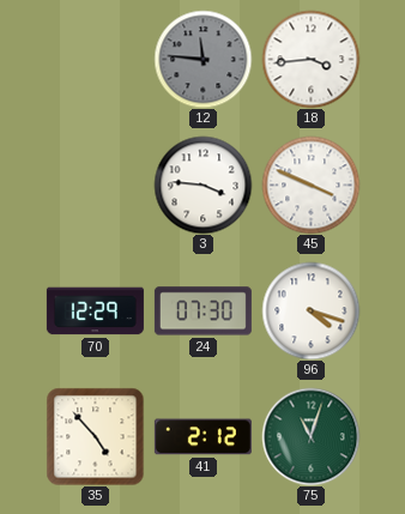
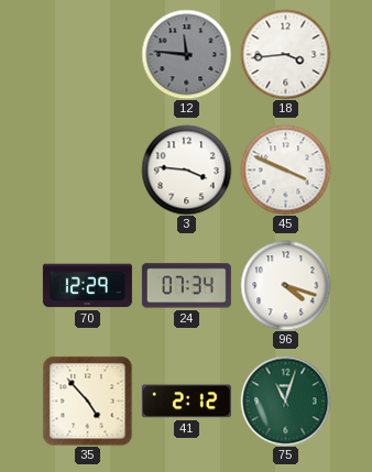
24: 07:30 -> 07:34 (186, 286)
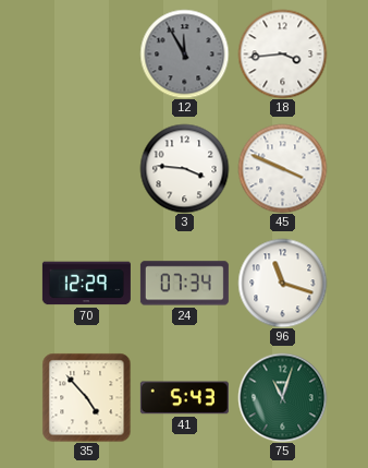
12: 11:46 -> 11:55 (184, 53)
96: 4:18 -> 11:18 (282, 283)
41: 2:12 -> 5:43 (184, 398)
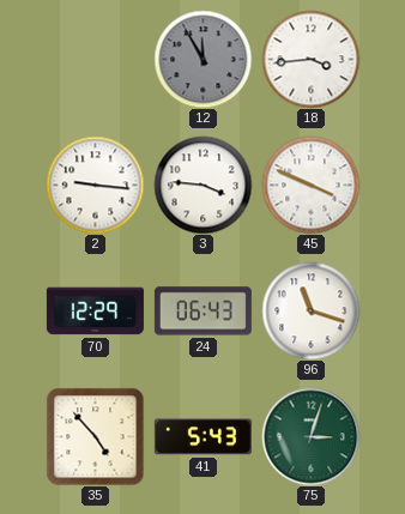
2: none -> 9:16 (95, 185)
24: 07:34 -> 06:43 (202, 312)
75: 11:03 -> 3:03 (310, 436)
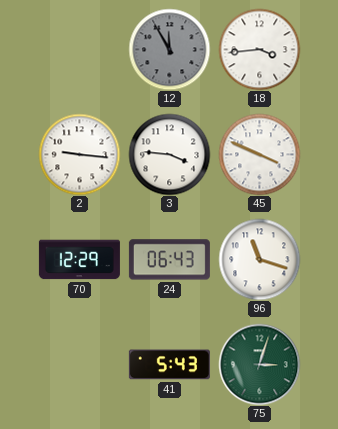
35: 4:53 -> none (95, 436)
